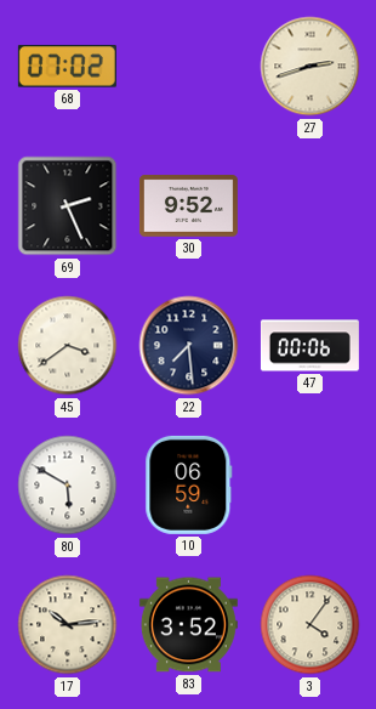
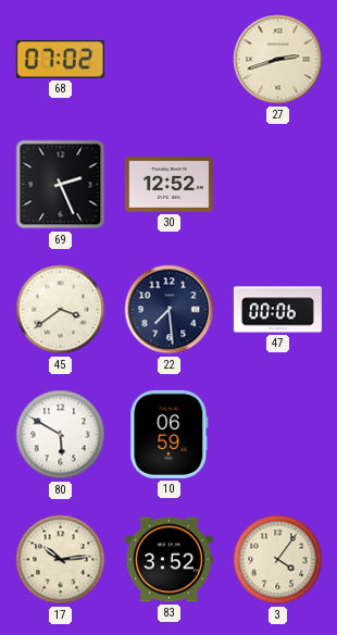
30: 9:52 -> 12:52 (168, 185)
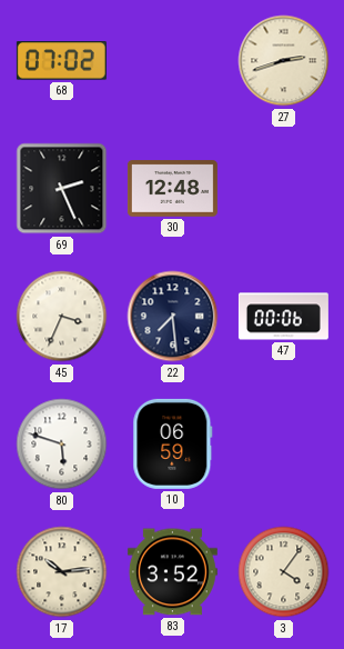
30: 12:52 -> 12:48 (172, 189)
45: 3:39 -> 3:34 (62, 317)
80: 5:50 -> 5:48 (62, 445)
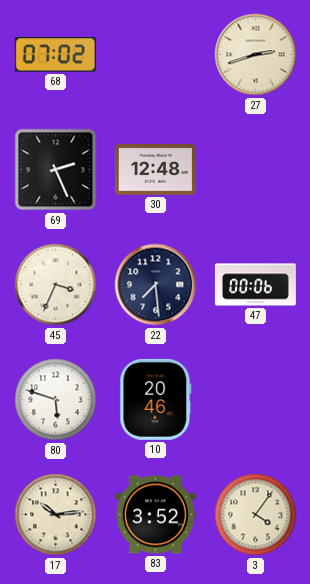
10: 06:59 -> 20:46 (156, 399)
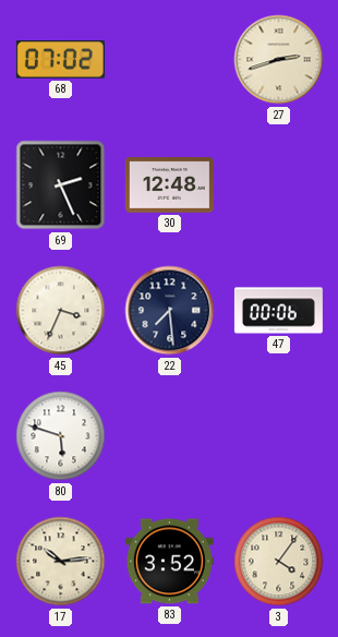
10: 20:46 -> none (156, 399)
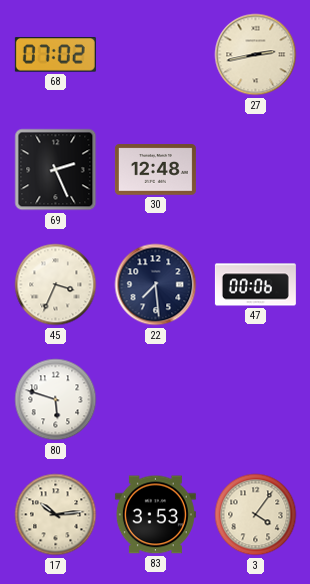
27: 2:42 -> 2:43 (256, 55)
83: 3:52 -> 3:53 (155, 515)
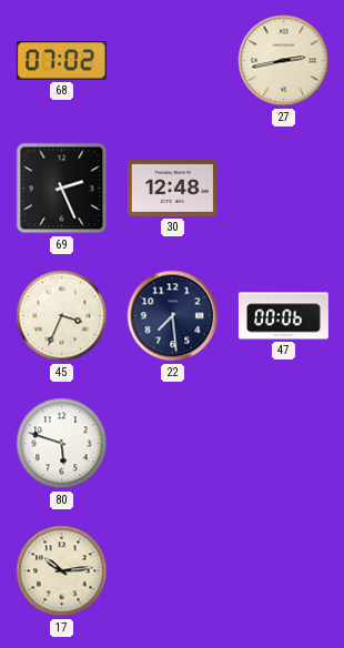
83: 3:53 -> none (155, 515)
3: 4:06 -> none (256, 515)
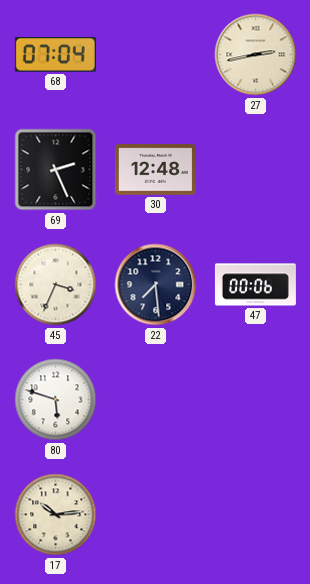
68: 07:02 -> 07:04 (55, 55)
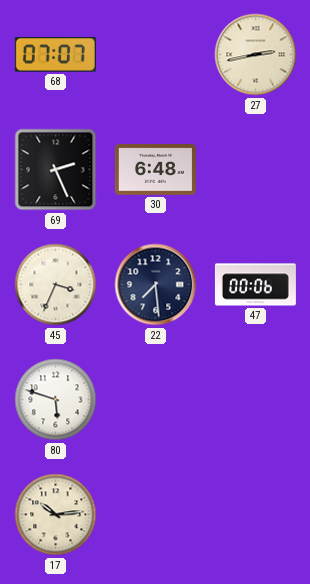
68: 07:04 -> 07:07 (55, 55)
30: 12:48 -> 6:48 (155, 170)
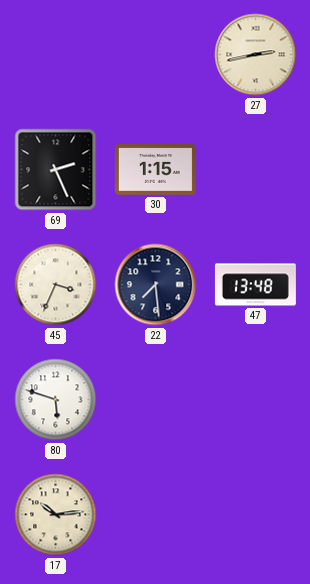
68: 07:07 -> none (55, 55)
30: 6:48 -> 1:15 (155, 170)
47: 00:06 -> 13:48 (255, 285)
